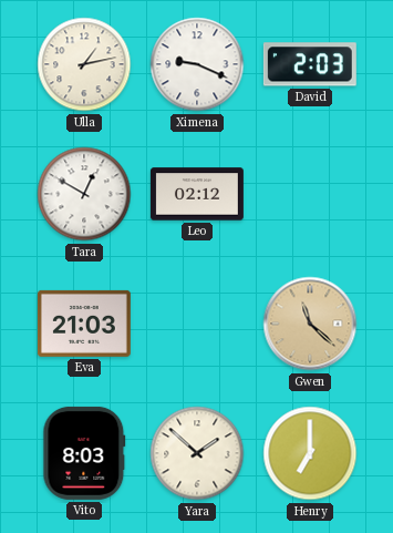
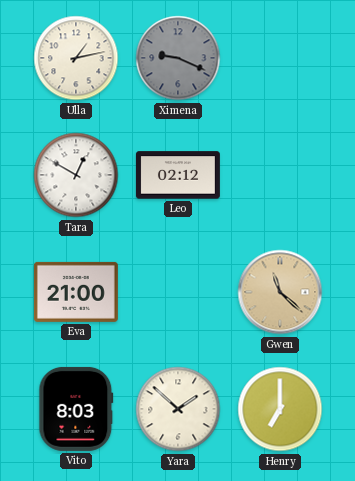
Ximena dial: white -> grey (178, 58)
David: 2:03 -> none (310, 64)
Eva: 21:03 -> 21:00 (76, 292)
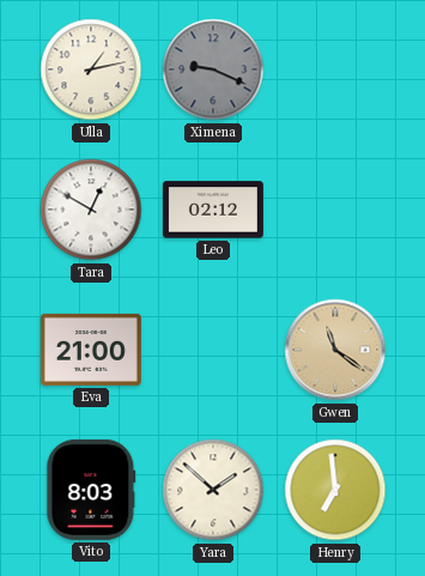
Gwen: 11:22 -> 11:21 (335, 350)
Henry: 7:00 -> 6:59 (335, 490)
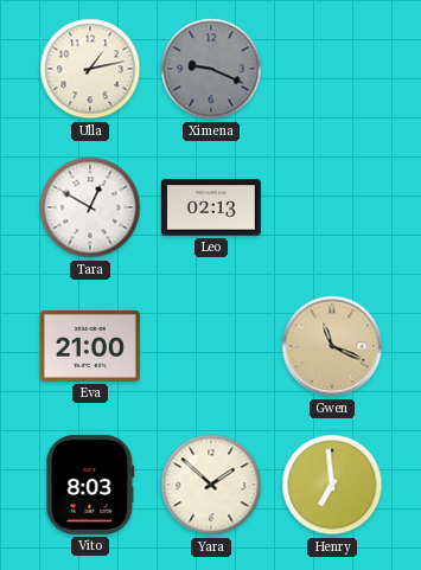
Leo: 02:12 -> 02:13 (211, 207)
Gwen: 11:21 -> 11:19 (332, 346)
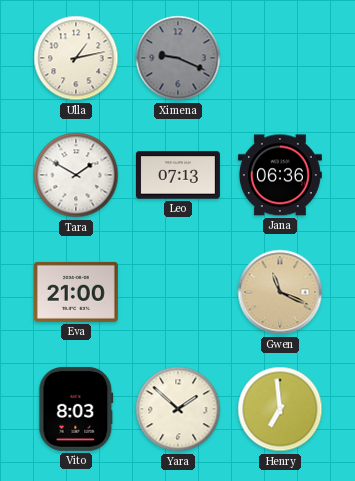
Tara: 12:50 -> 1:50 (76, 175)
Leo: 02:13 -> 07:13 (178, 175)
Jana: none -> 06:36 (280, 175)
